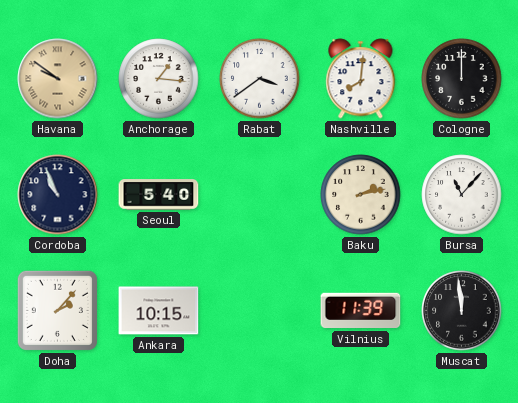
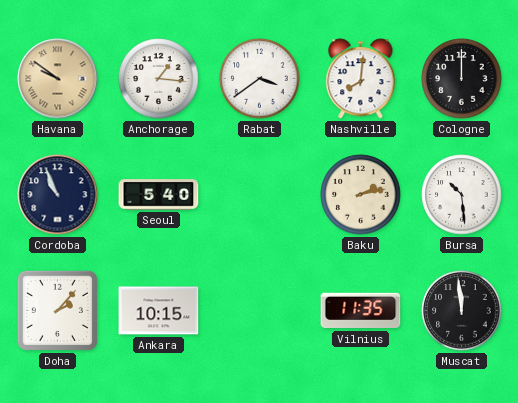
Bursa: 11:07 -> 10:29 (462, 195)
Vilnius: 11:39 -> 11:35 (361, 311)
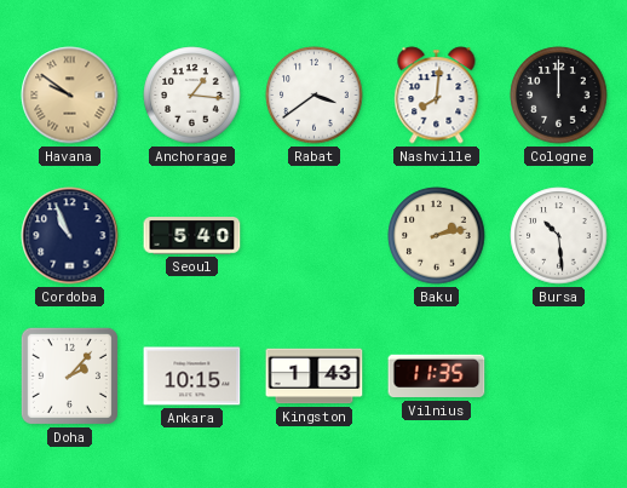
Kingston: none -> 1:43 (315, 377)
Muscat: 11:59 -> none (462, 311)
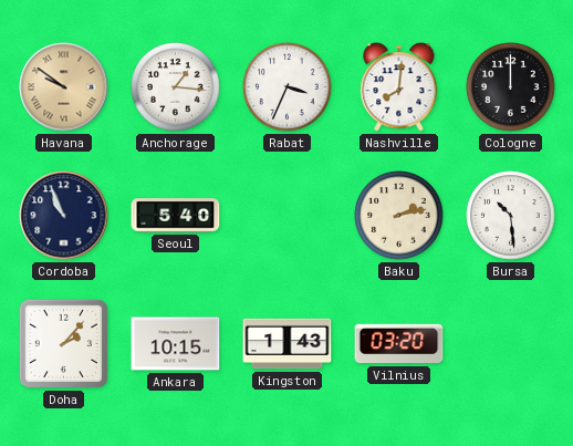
Rabat: 3:39 -> 3:34 (288, 87)
Vilnius: 11:35 -> 03:20 (399, 344)
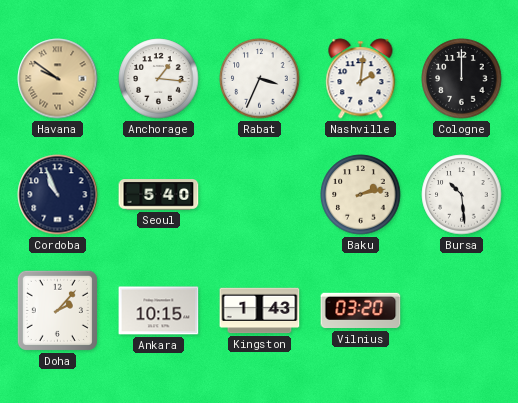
Nashville: 8:01 -> 2:01 (361, 79)
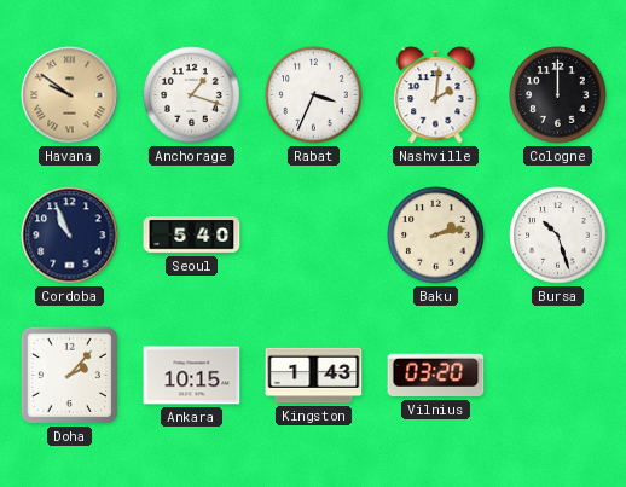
Anchorage: 1:16 -> 1:18 (192, 95)
Bursa: 10:29 -> 10:27 (558, 236)
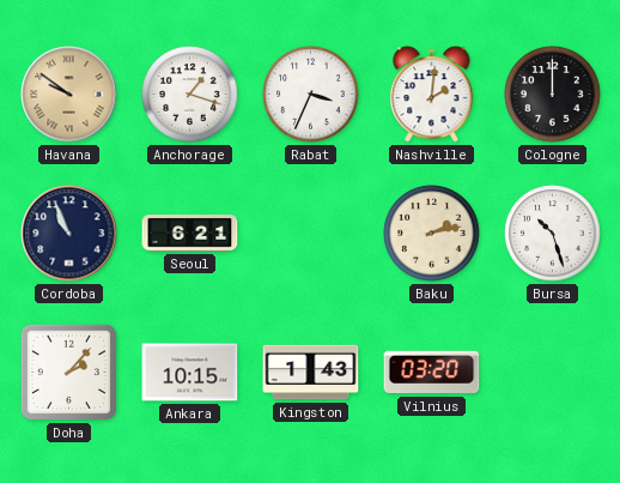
Seoul: 5:40 -> 6:21 (190, 234)
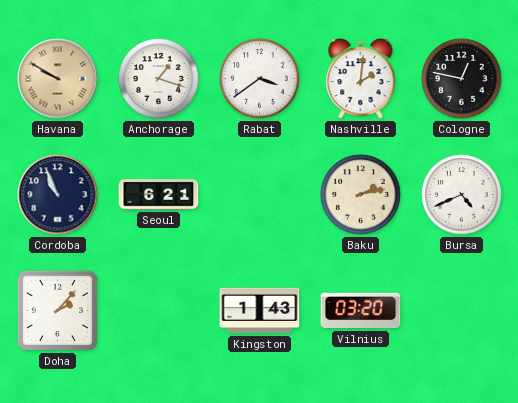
Havana: 9:51 -> 9:50 (58, 79)
Rabat: 3:34 -> 3:39 (260, 79)
Cologne: 12:00 -> 12:47 (462, 79)
Bursa: 10:27 -> 4:41 (462, 195)
Ankara: 10:15 -> none (190, 373)
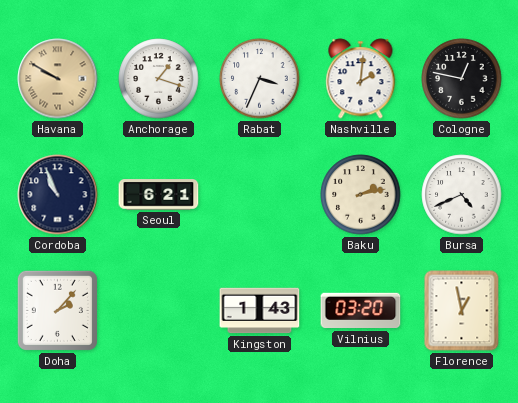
Rabat: 3:39 -> 3:34 (260, 79)
Florence: none -> 12:58 (462, 311)
